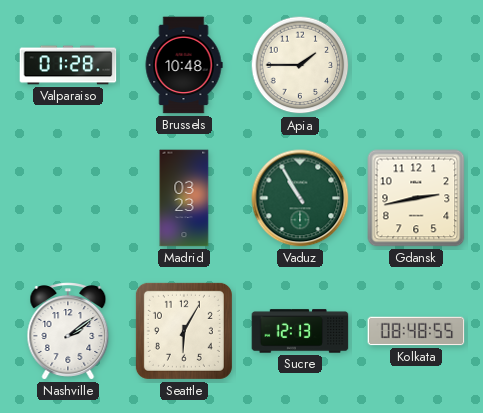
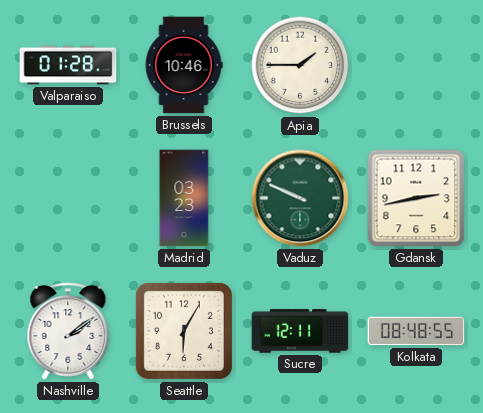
Brussels: 10:48 -> 10:46 (184, 65)
Vaduz: 10:55 -> 9:49 (300, 198)
Sucre: 12:13 -> 12:11 (300, 331)
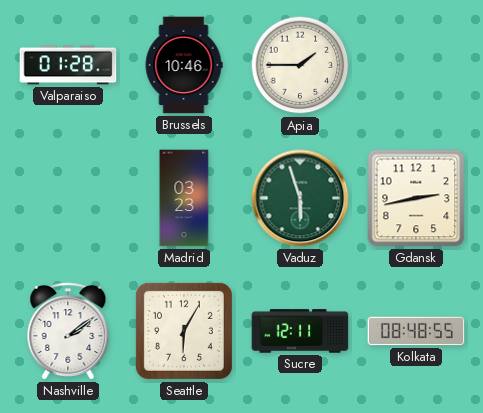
Vaduz: 9:49 -> 5:57 (300, 198)
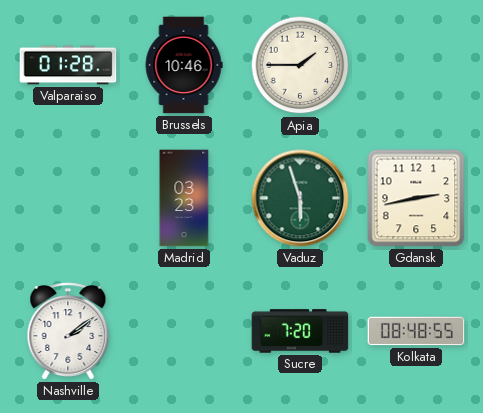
Seattle: 6:05 -> none (184, 331)
Sucre: 12:11 -> 7:20 (300, 331)
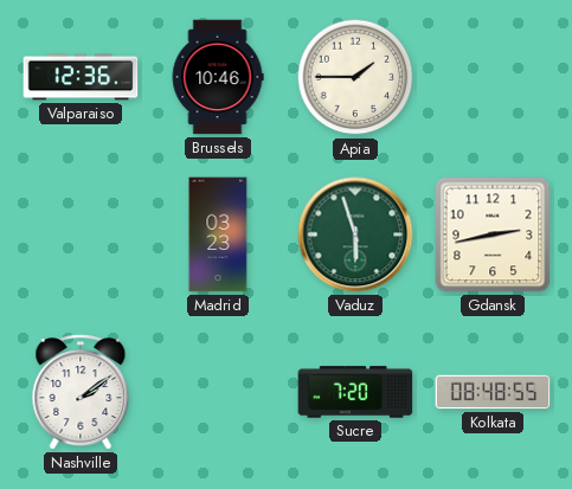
Valparaiso: 01:28 -> 12:36 (81, 77)
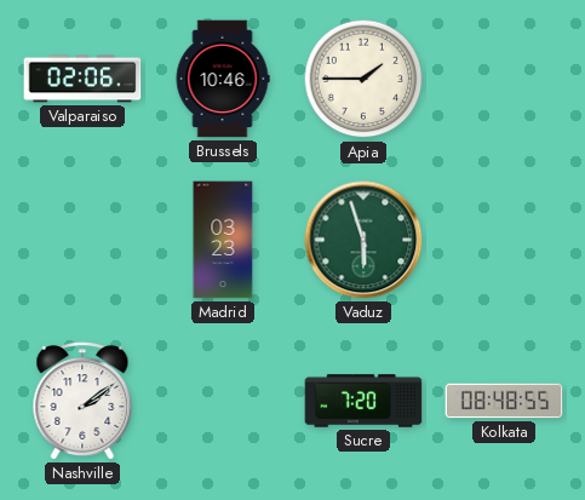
Valparaiso: 12:36 -> 02:06 (82, 79)
Gdansk: 2:43 -> none (493, 234)
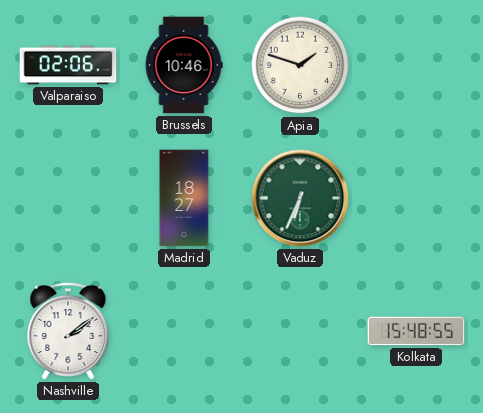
Apia: 1:45 -> 1:48 (300, 65)
Madrid: 03:23 -> 18:27 (184, 198)
Vaduz: 5:57 -> 6:34 (300, 198)
Sucre: 7:20 -> none (363, 401)
Kolkata: 08:48 -> 15:48 (416, 331)
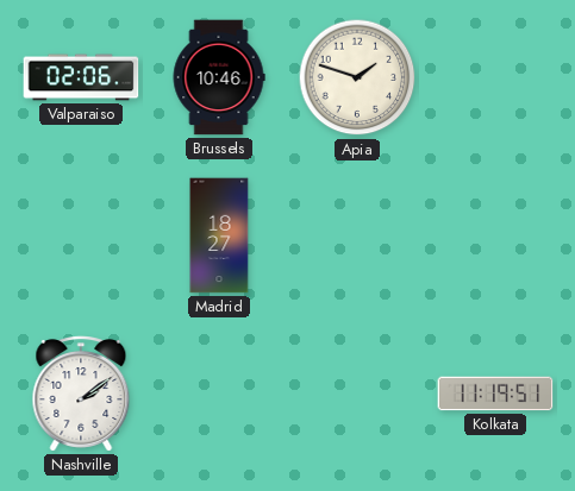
Vaduz: 6:34 -> none (300, 198)
Kolkata: 15:48 -> 11:19 (495, 394)
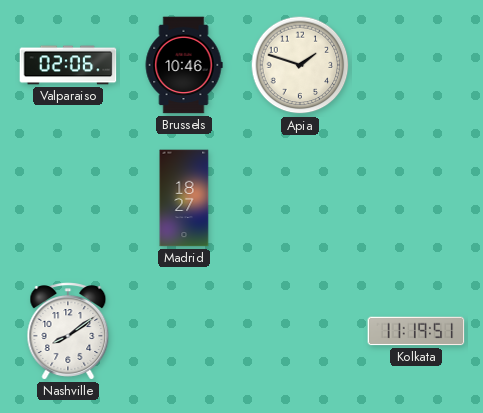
Nashville: 2:09 -> 8:09 (68, 331)
